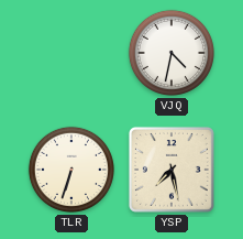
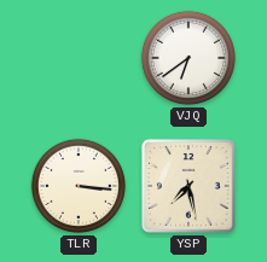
VJQ: 4:32 -> 6:39 (188, 58)
TLR: 6:33 -> 3:16 (79, 186)
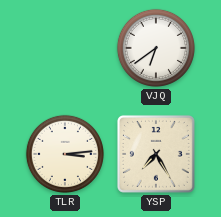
TLR: 3:16 -> 3:14 (65, 154)
YSP: 7:28 -> 7:25 (156, 154)
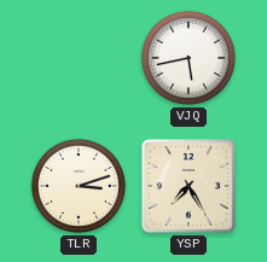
VJQ: 6:39 -> 5:43 (188, 58)
TLR: 3:14 -> 3:12 (79, 186)
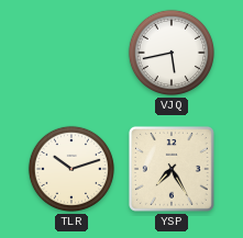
TLR: 3:12 -> 10:12 (71, 169)
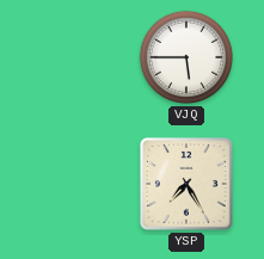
VJQ: 5:43 -> 5:45 (186, 57)
TLR: 10:12 -> none (71, 169)
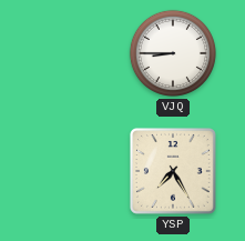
VJQ: 5:45 -> 8:45 (173, 53)
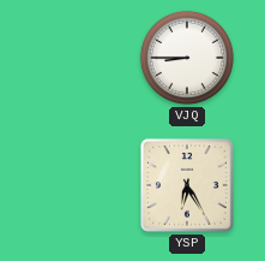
YSP: 7:25 -> 6:25 (187, 185)
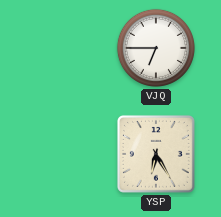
VJQ: 8:45 -> 6:45 (156, 48)
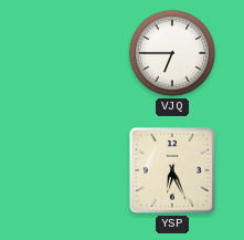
YSP: 6:25 -> 6:26 (172, 170)
